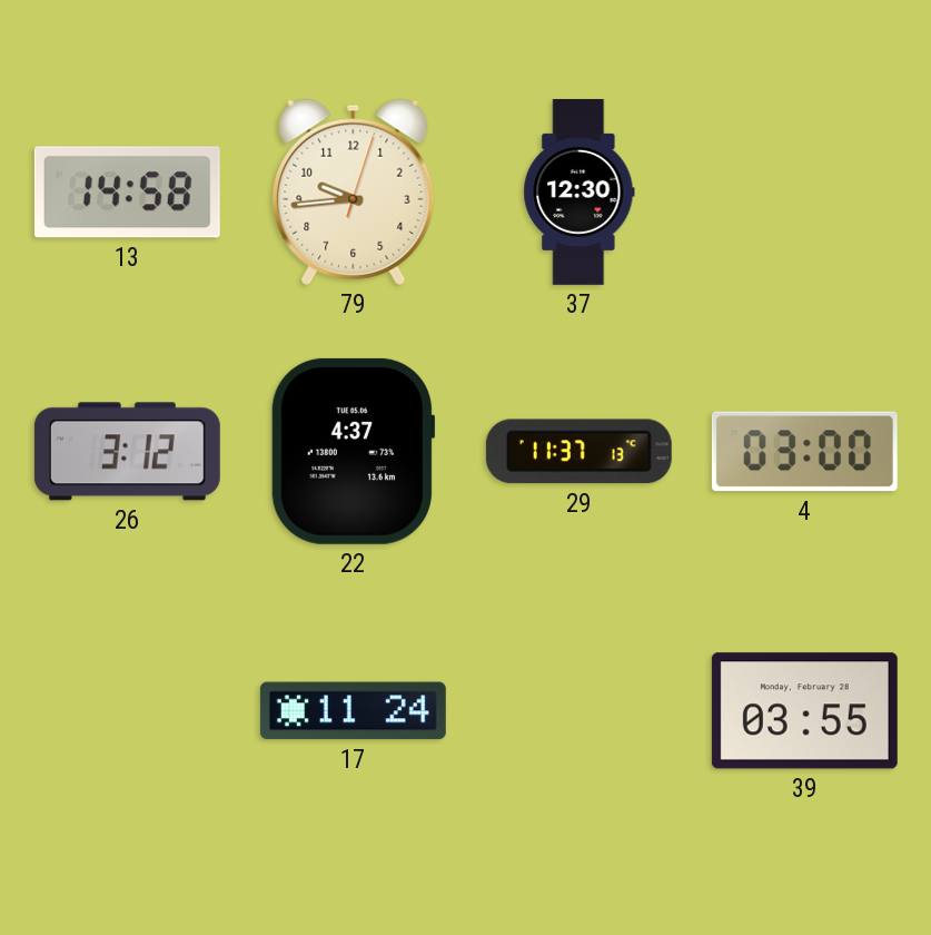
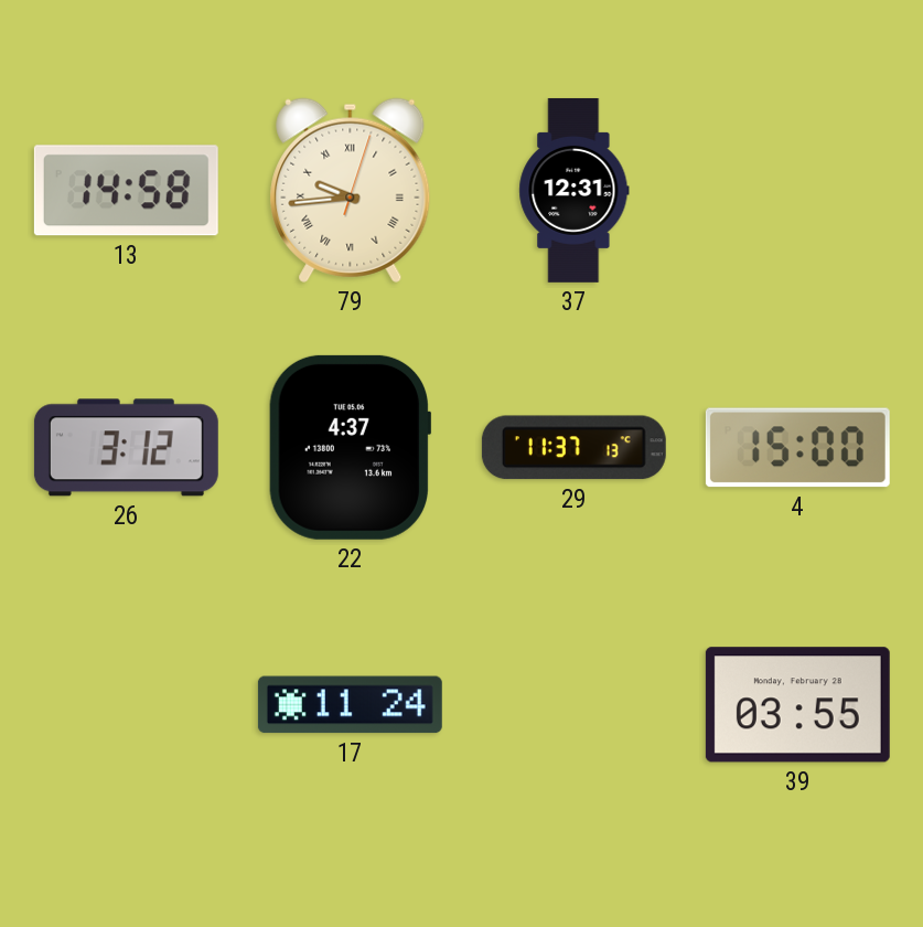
79 numerals: Arabic -> Roman (351, 190)
37: 12:30 -> 12:31 (575, 190)
4: 03:00 -> 15:00 (797, 448)
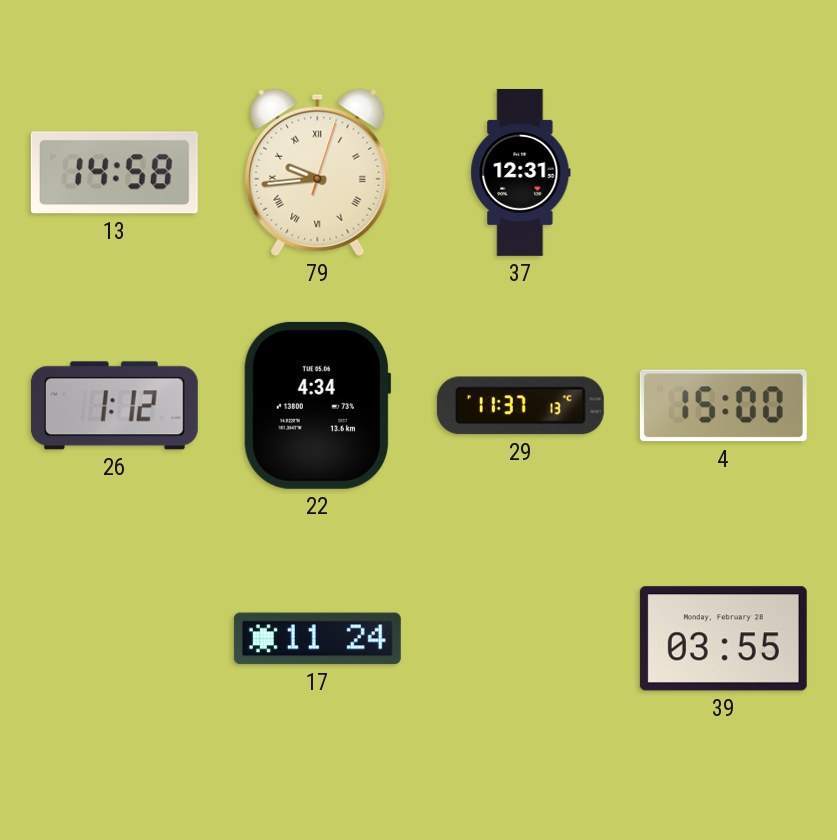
26: 3:12 -> 1:12 (114, 406)
22: 4:37 -> 4:34 (318, 405)
